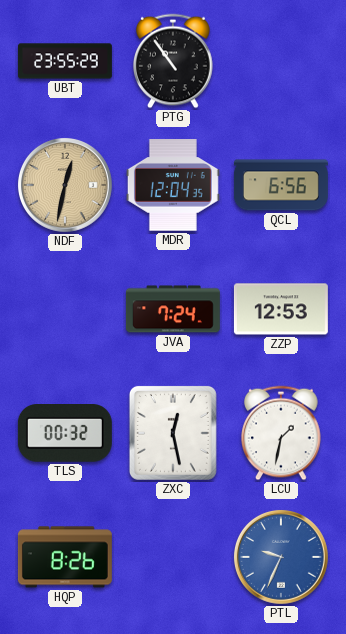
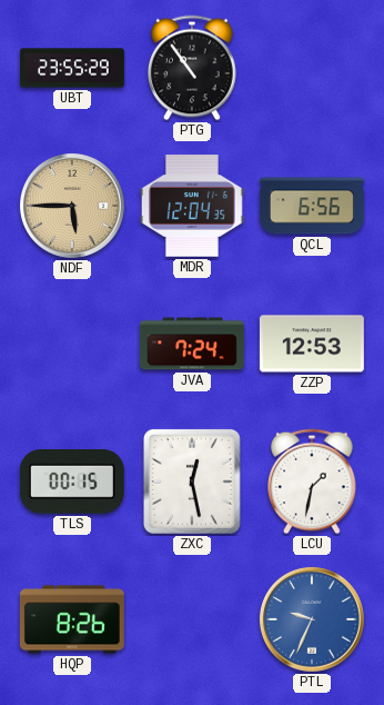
NDF: 12:32 -> 5:45 (72, 206)
TLS: 00:32 -> 00:15 (72, 483)
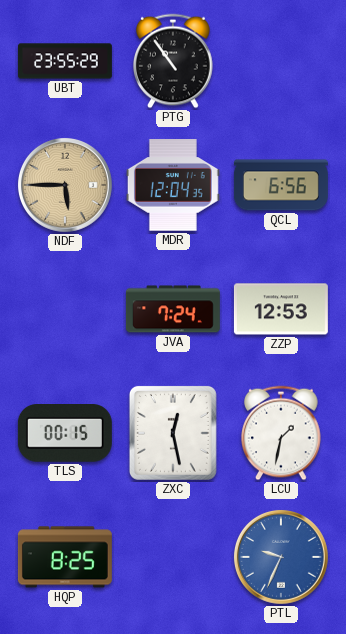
HQP: 8:26 -> 8:25 (65, 557)
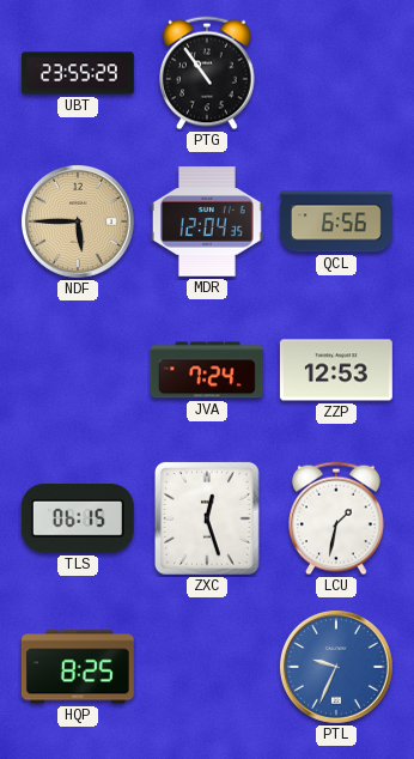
TLS: 00:15 -> 06:15 (78, 520)
ZXC: 12:28 -> 12:27 (207, 518)
